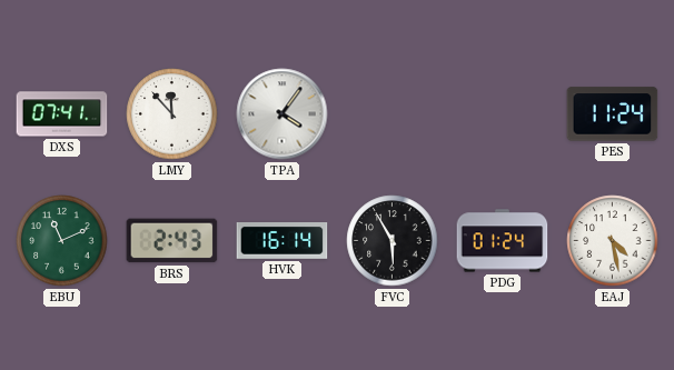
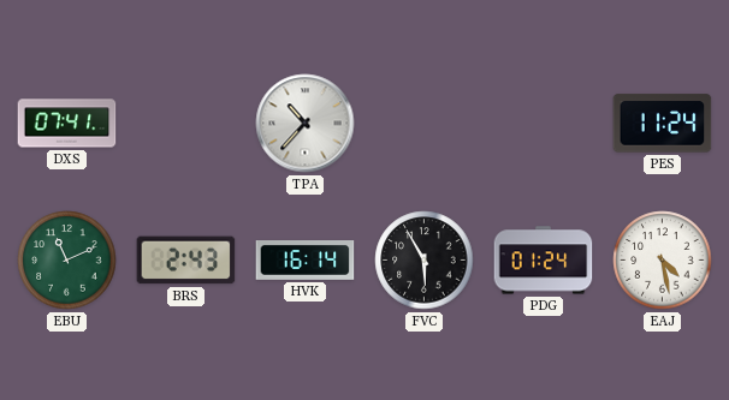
LMY: 11:53 -> none (172, 114)
TPA: 4:06 -> 10:37 (306, 124)
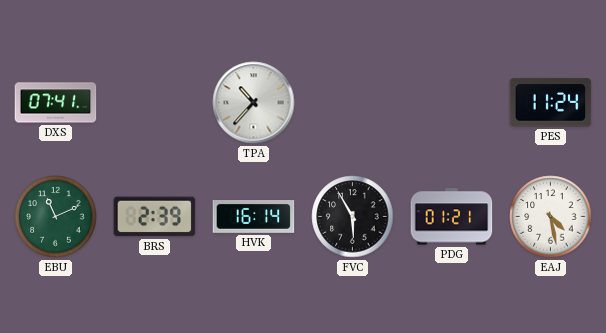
BRS: 2:43 -> 2:39 (155, 217)
PDG: 01:24 -> 01:21 (452, 217)
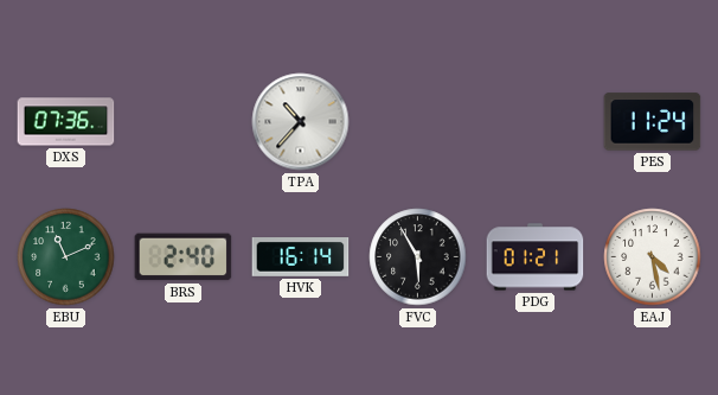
DXS: 07:41 -> 07:36 (66, 122)
BRS: 2:39 -> 2:40 (184, 257)
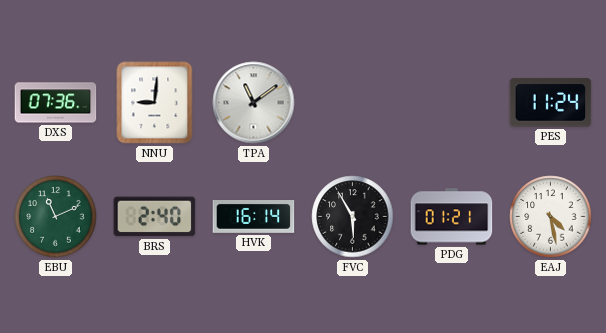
NNU: none -> 9:01 (155, 103)
TPA: 10:37 -> 11:09 (254, 103)
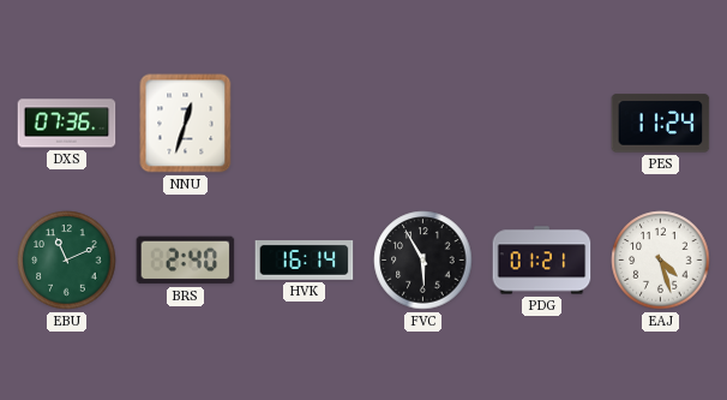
NNU: 9:01 -> 12:33 (186, 124)
TPA: 11:09 -> none (254, 103)
EAJ: 4:28 -> 4:27 (661, 261)
